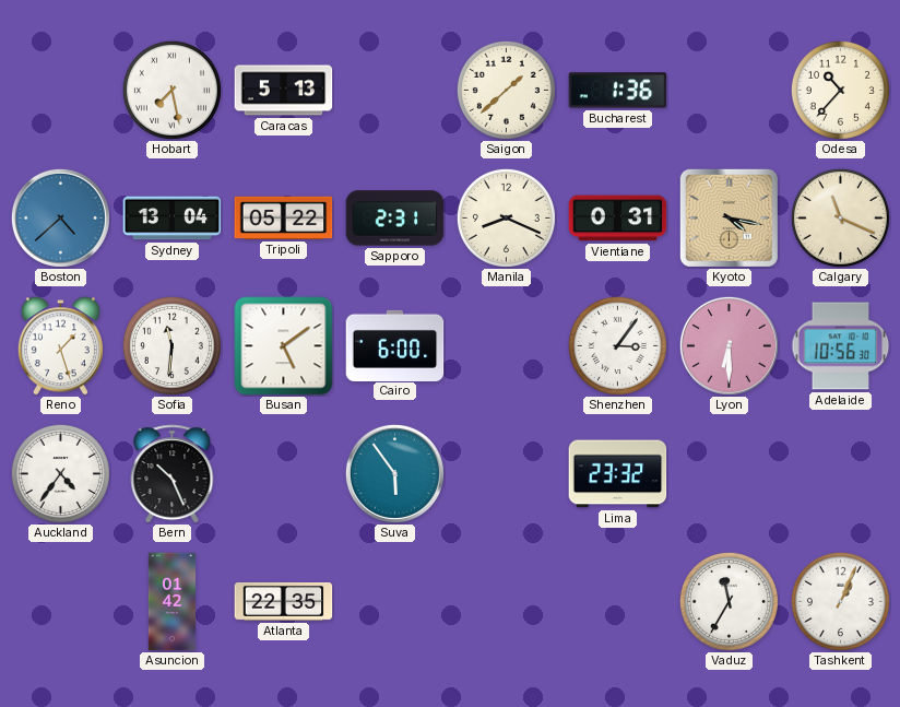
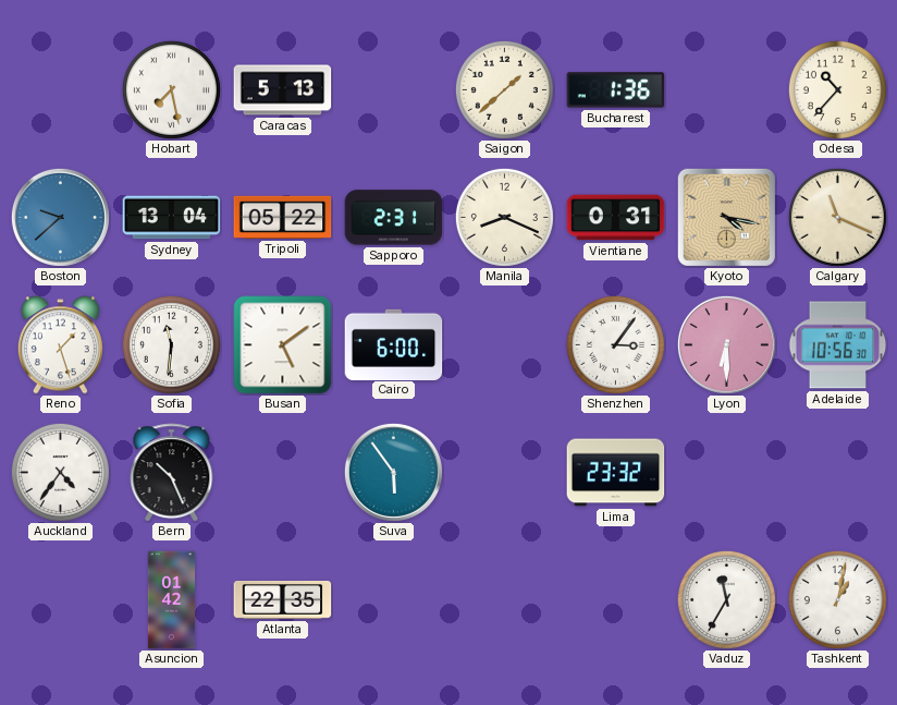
Boston: 4:38 -> 9:38 (60, 217)
Tashkent: 1:04 -> 1:02 (837, 599)
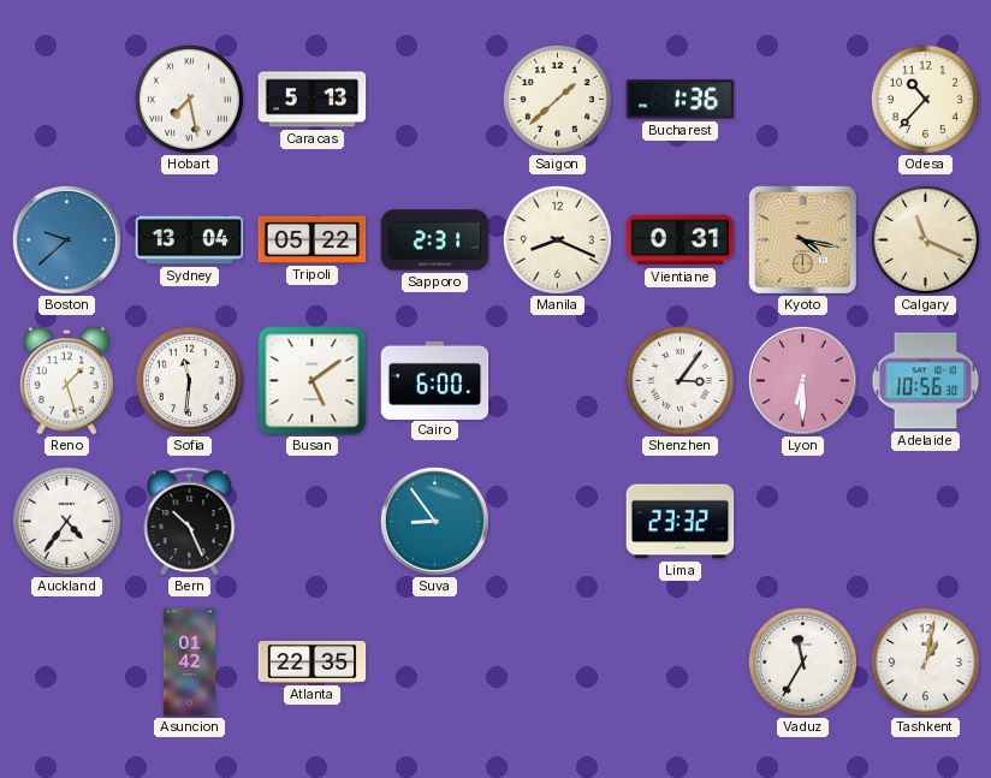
Suva: 5:54 -> 8:54 (434, 521)
